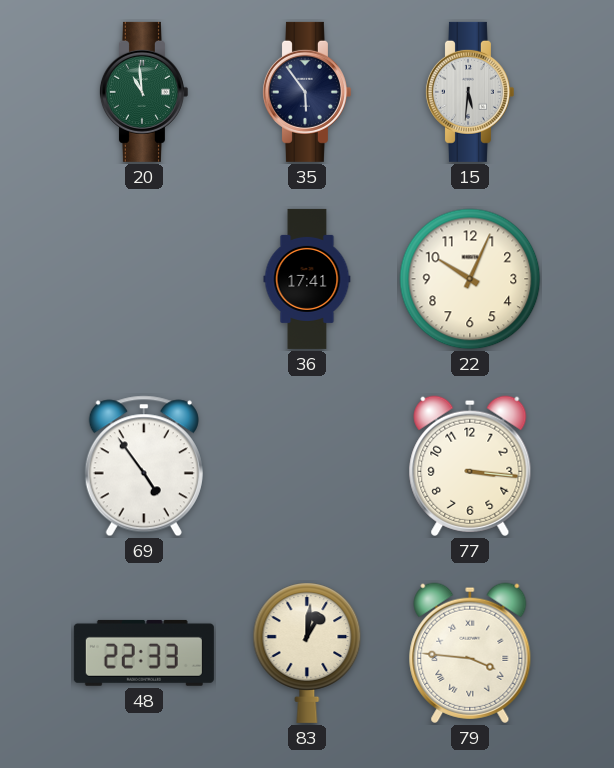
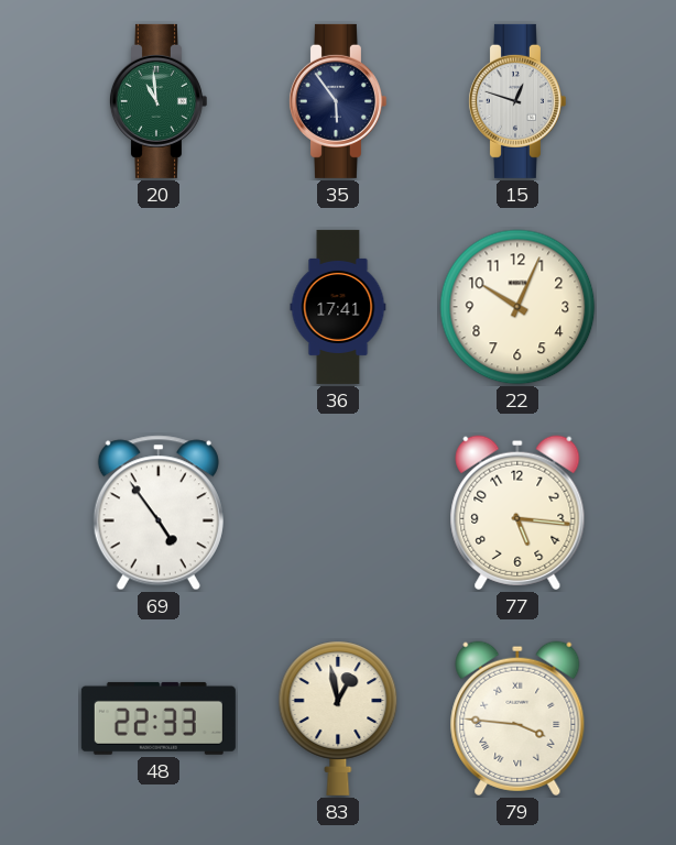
15: 5:31 -> 12:48 (516, 101)
77: 3:16 -> 5:16 (517, 513)
83: 1:01 -> 12:58 (338, 718)
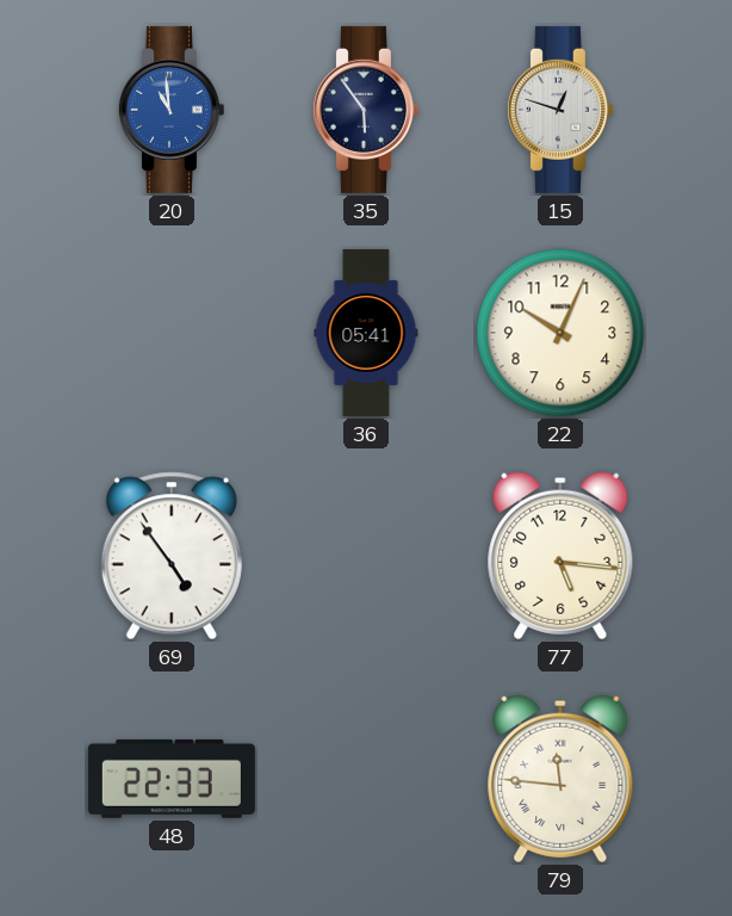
20 dial: green -> blue (170, 110)
36: 17:41 -> 05:41 (366, 333)
83: 12:58 -> none (338, 718)
79: 3:46 -> 11:46 (560, 779)
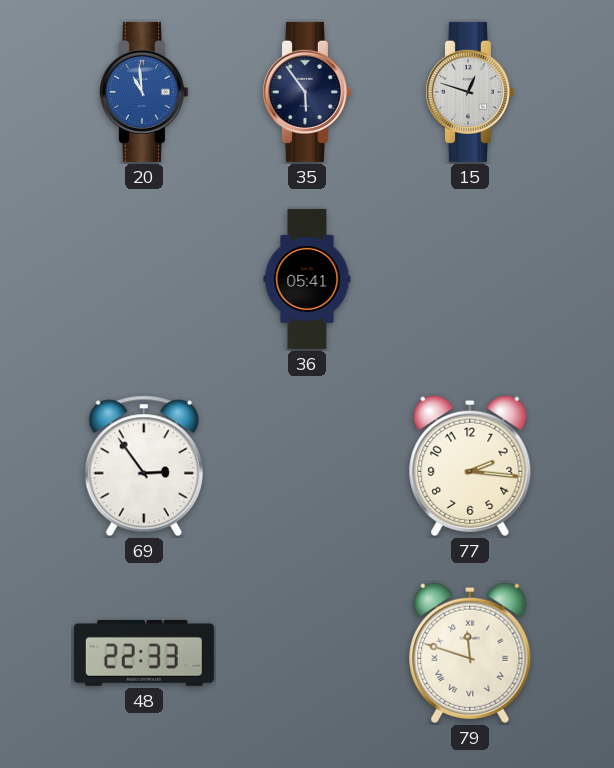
22: 10:04 -> none (560, 333)
69: 4:54 -> 2:54 (144, 466)
77: 5:16 -> 2:16 (470, 466)
79: 11:46 -> 11:48 (470, 653)
